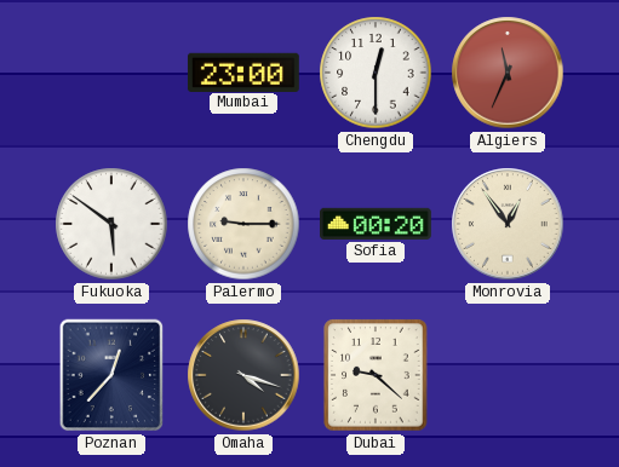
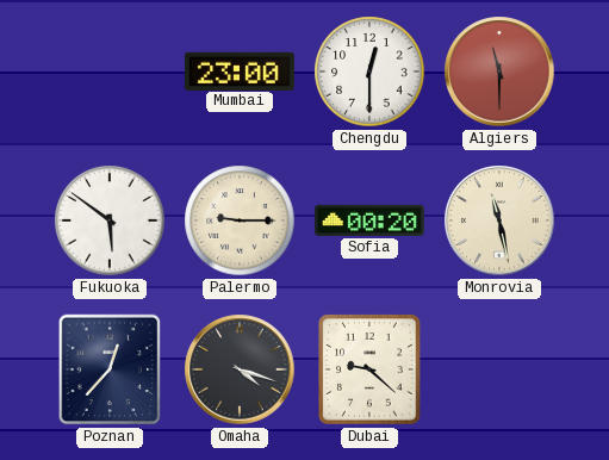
Algiers: 11:34 -> 11:30 (499, 72)
Monrovia: 12:54 -> 11:28 (499, 220)
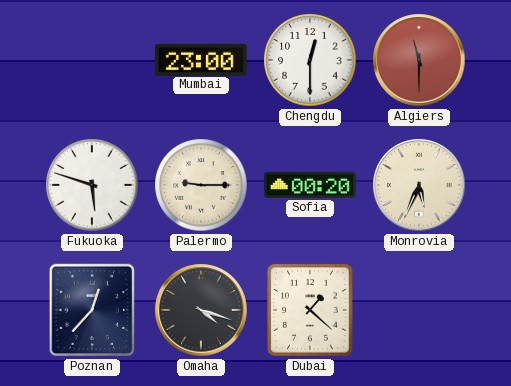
Fukuoka: 5:51 -> 5:48 (92, 185)
Monrovia: 11:28 -> 5:34 (419, 185)
Dubai: 9:22 -> 1:22 (310, 310)
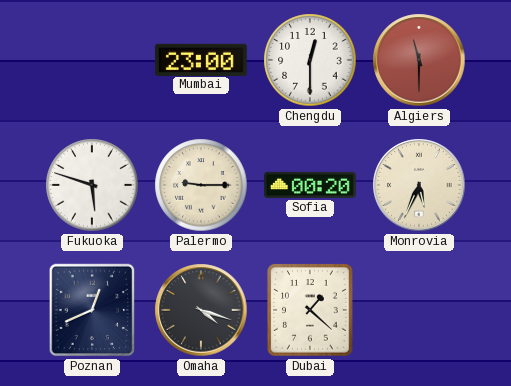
Poznan: 12:37 -> 12:41 (92, 310)
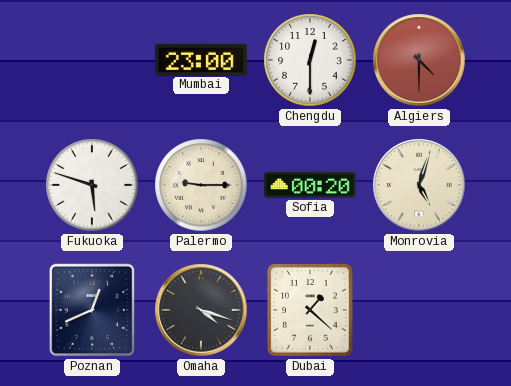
Algiers: 11:30 -> 4:30 (419, 60)
Monrovia: 5:34 -> 5:03 (419, 185)
